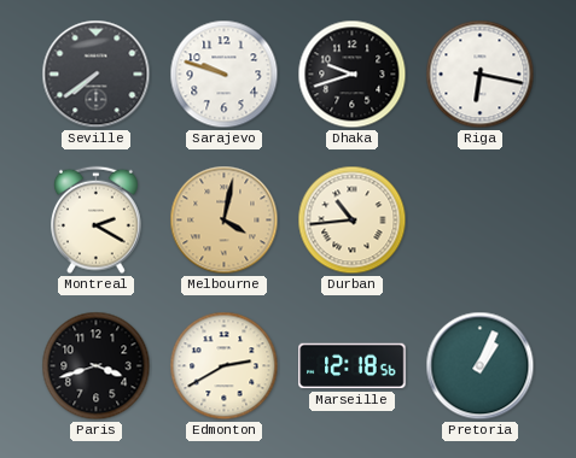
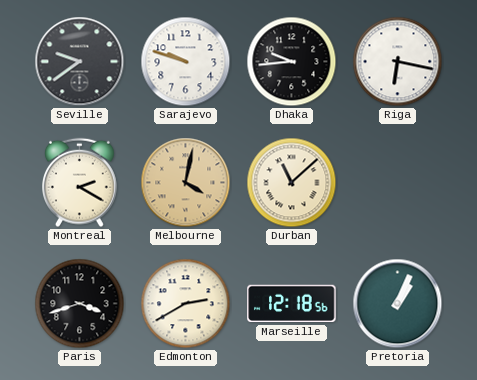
Seville: 7:39 -> 9:39 (80, 62)
Dhaka: 9:42 -> 9:44 (292, 62)
Durban: 10:44 -> 11:08 (292, 183)
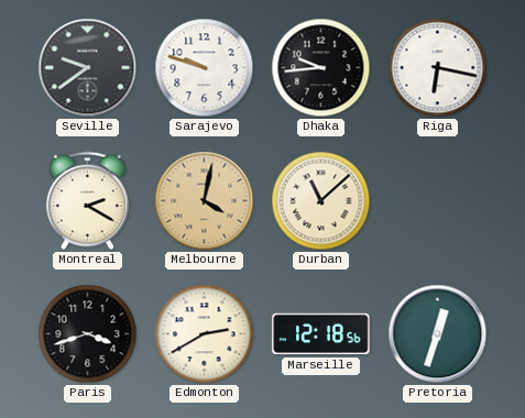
Pretoria: 1:04 -> 12:33 (438, 334)
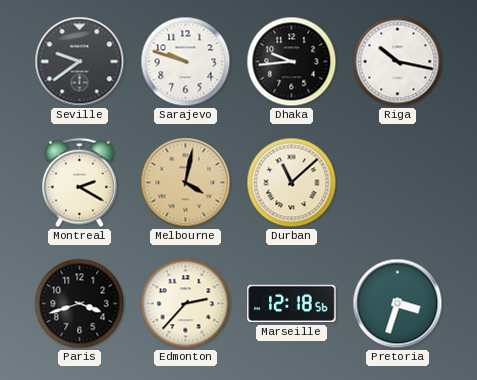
Riga: 6:17 -> 10:17 (398, 62)
Edmonton: 2:40 -> 2:37 (186, 304)
Pretoria: 12:33 -> 3:33 (398, 304)
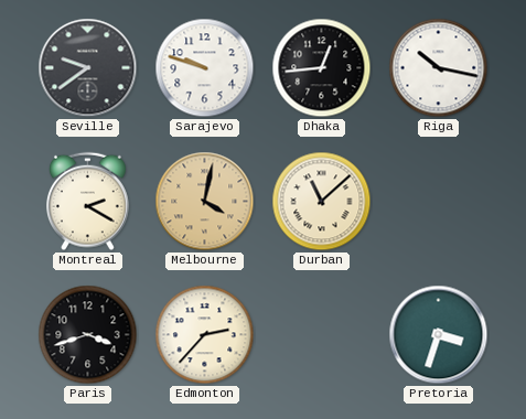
Dhaka: 9:44 -> 12:44 (322, 68)
Marseille: 12:18 -> none (292, 304)
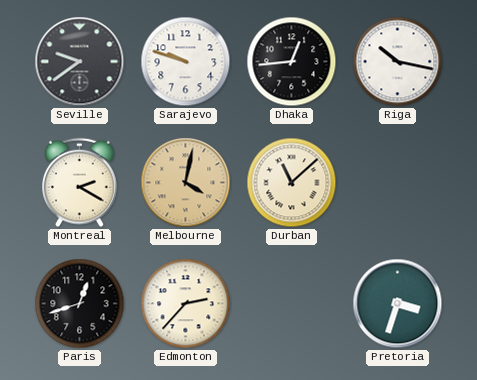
Paris: 3:42 -> 12:42 (80, 304)
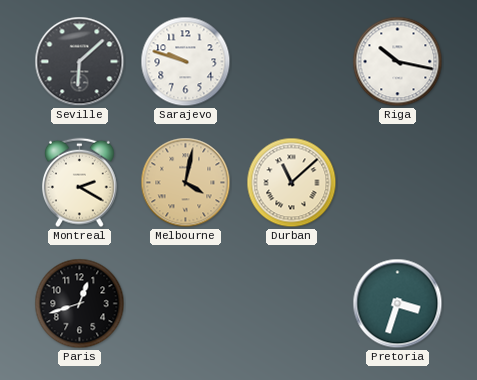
Seville: 9:39 -> 6:08 (80, 62)
Dhaka: 12:44 -> none (292, 62)
Edmonton: 2:37 -> none (186, 304)
